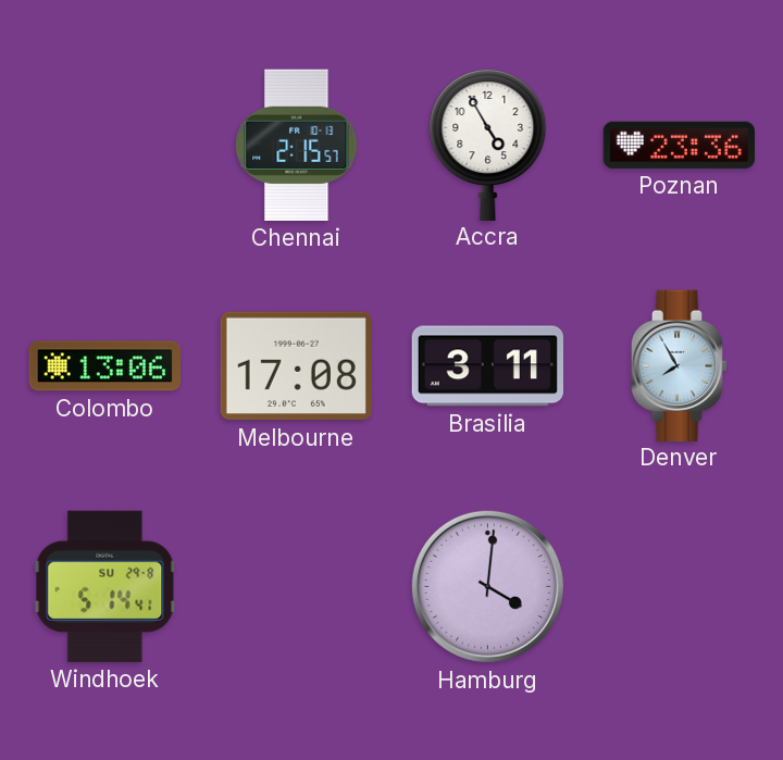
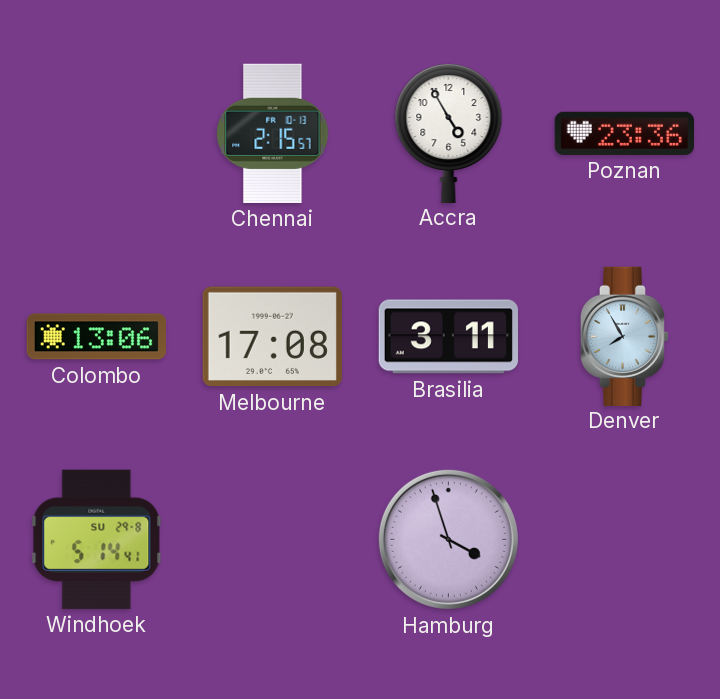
Hamburg: 4:01 -> 3:57 (448, 539)
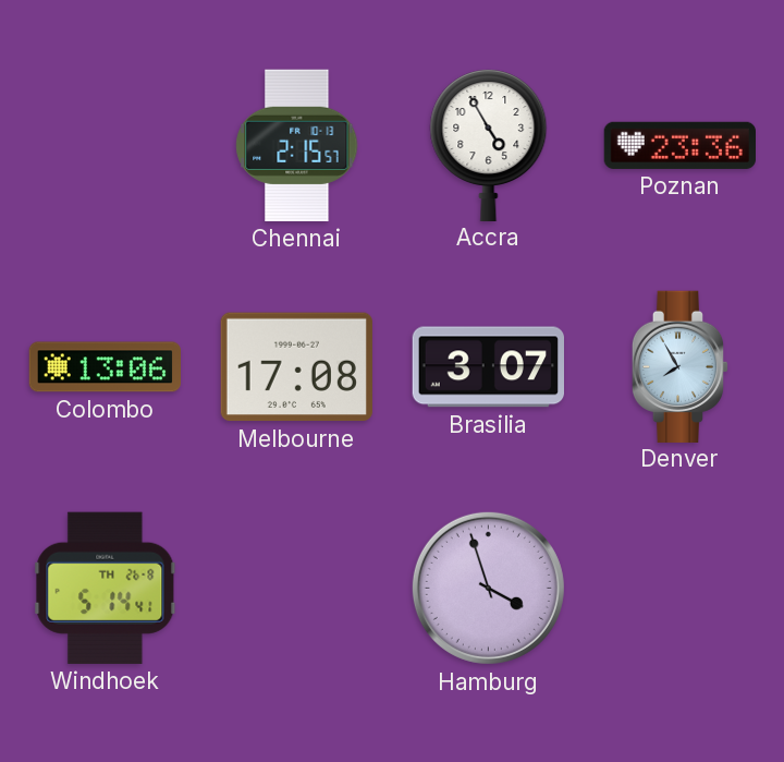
Brasilia: 3:11 -> 3:07 (488, 367)
Windhoek date: SU 29-8 -> TH 26-8 (106, 588)
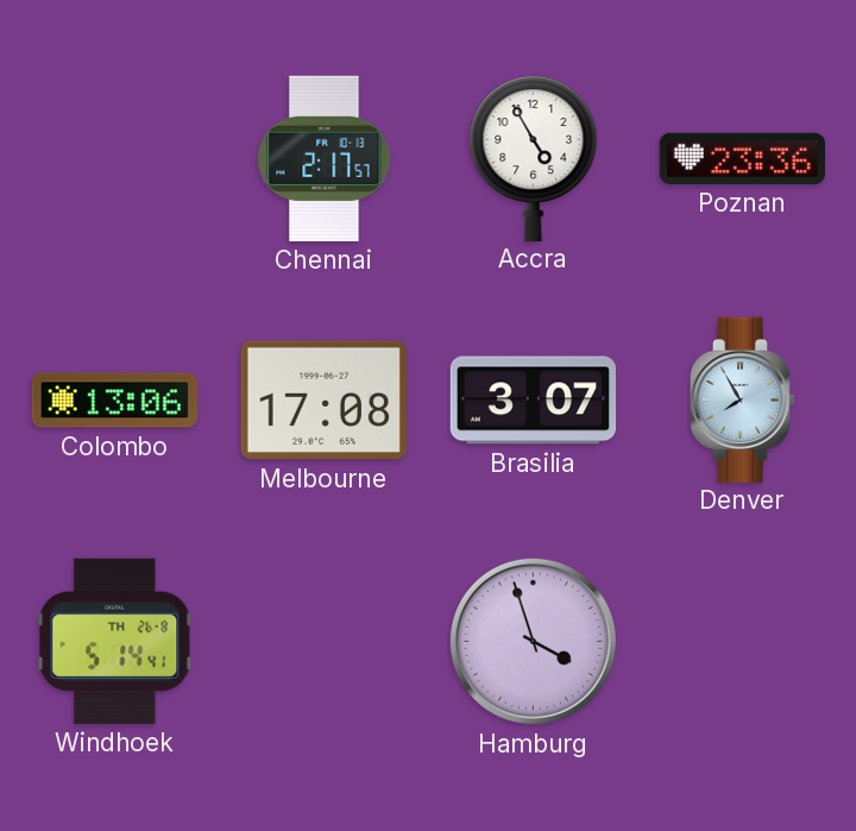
Chennai: 2:15 -> 2:17 (325, 158)
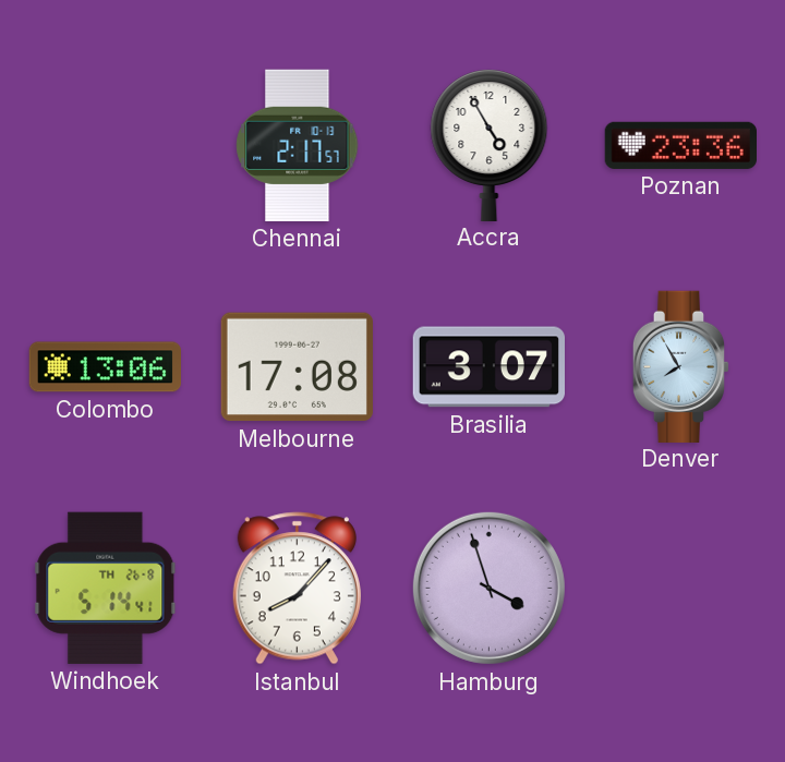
Istanbul: none -> 8:07 (297, 589)
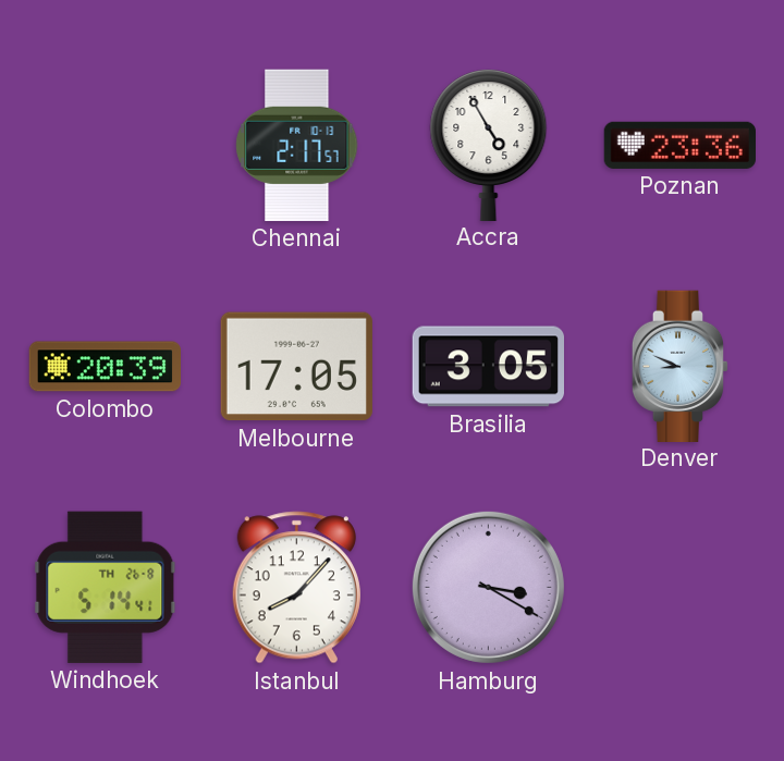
Colombo: 13:06 -> 20:39 (105, 367)
Melbourne: 17:08 -> 17:05 (296, 367)
Brasilia: 3:07 -> 3:05 (488, 367)
Denver: 7:55 -> 8:49 (681, 366)
Hamburg: 3:57 -> 3:20 (488, 587)
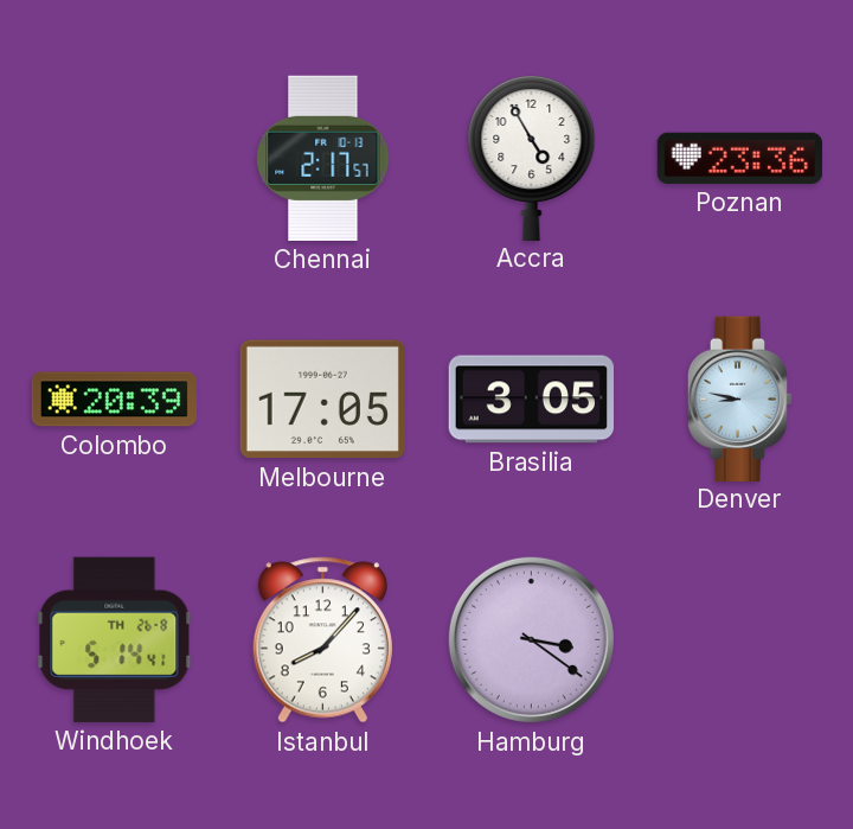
Denver: 8:49 -> 8:47 (740, 398)
Hamburg: 3:20 -> 3:21 (531, 639)
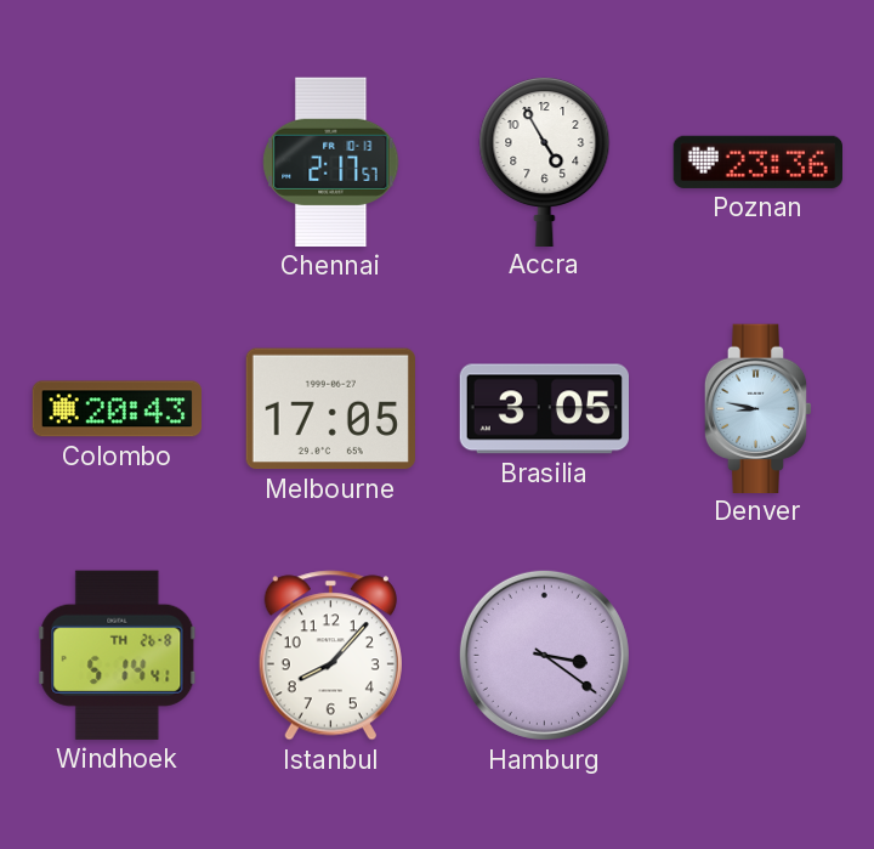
Colombo: 20:39 -> 20:43 (117, 409)
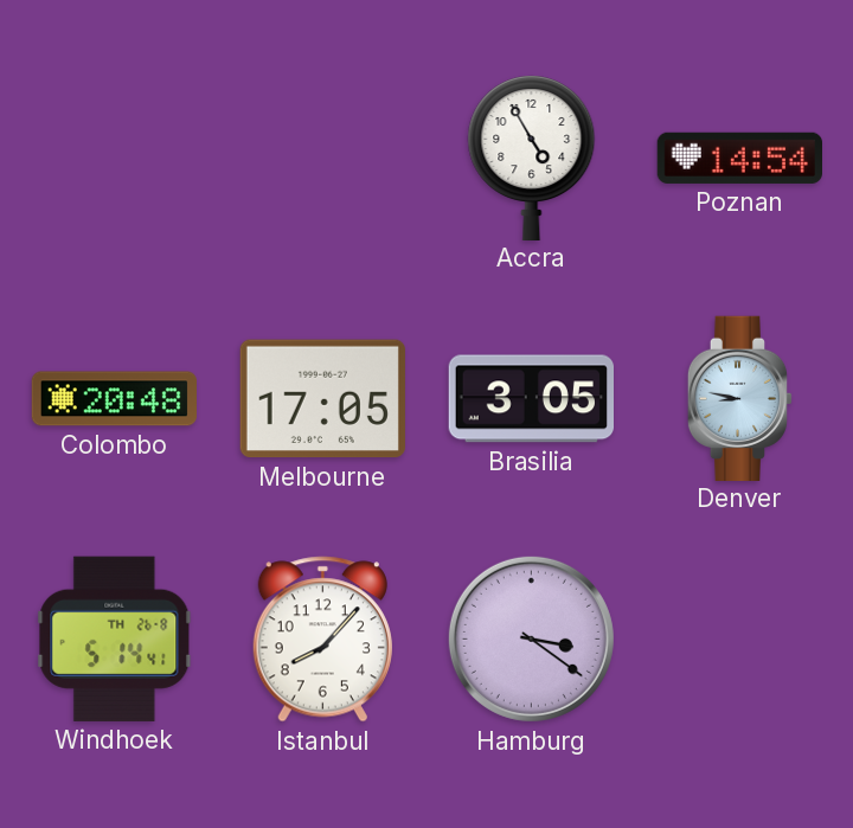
Chennai: 2:17 -> none (331, 162)
Poznan: 23:36 -> 14:54 (739, 158)
Colombo: 20:43 -> 20:48 (114, 399)
